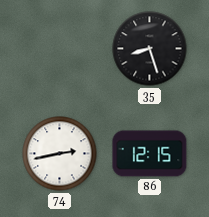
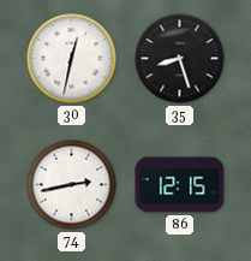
30: none -> 12:32 (72, 59)
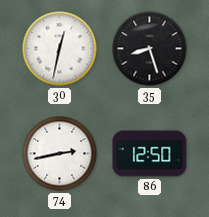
86: 12:15 -> 12:50 (150, 154)
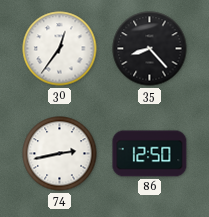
30: 12:32 -> 12:36 (60, 49)
35: 8:27 -> 8:23 (150, 49)
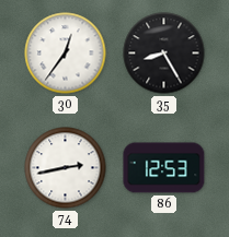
35: 8:23 -> 8:25 (164, 54)
86: 12:50 -> 12:53 (164, 168)
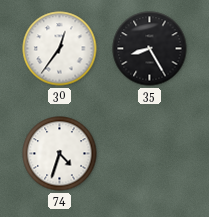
74: 2:43 -> 4:33 (60, 154)
86: 12:53 -> none (164, 168)
